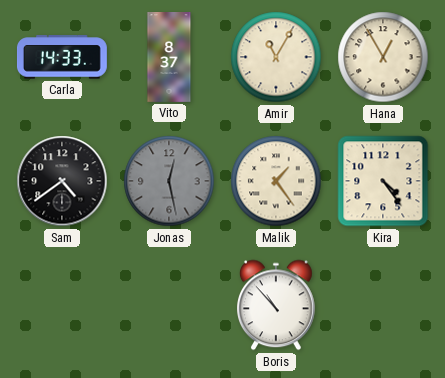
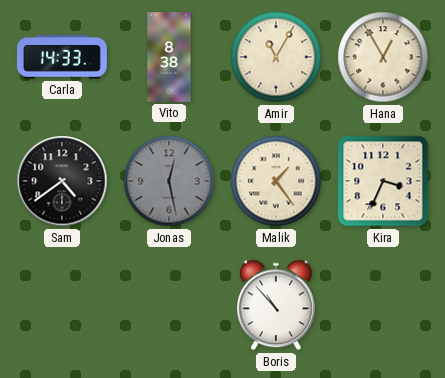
Vito: 8:37 -> 8:38 (169, 58)
Kira: 4:24 -> 3:34 (383, 181)
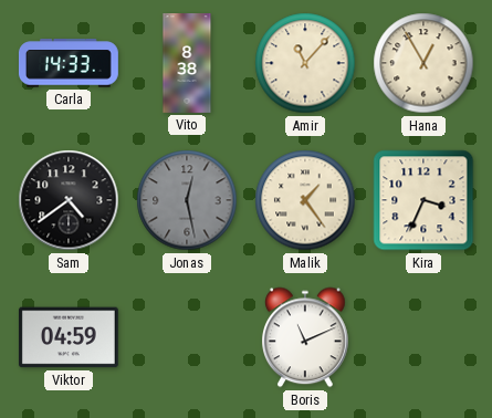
Amir: 11:05 -> 11:07 (305, 63)
Viktor: none -> 04:59 (69, 337)
Boris: 10:53 -> 11:11 (306, 337)
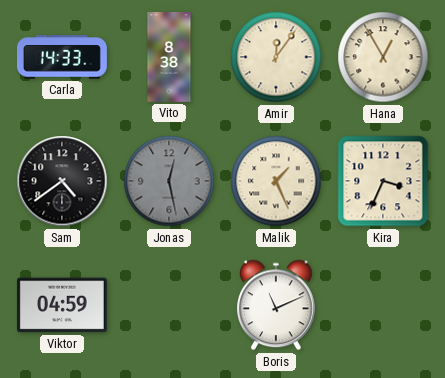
Amir: 11:07 -> 12:06 (276, 57)
Malik: 1:24 -> 1:26 (276, 181)
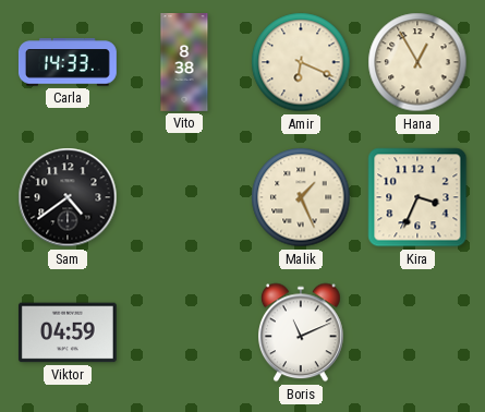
Amir: 12:06 -> 6:19 (301, 62)
Jonas: 12:28 -> none (169, 181)
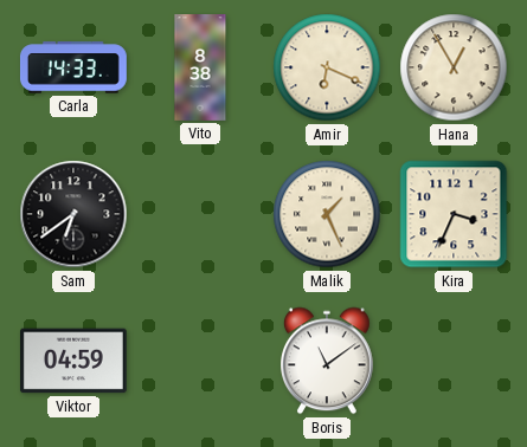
Sam: 4:39 -> 6:39 (73, 214)
Boris: 11:11 -> 11:09 (328, 361)
